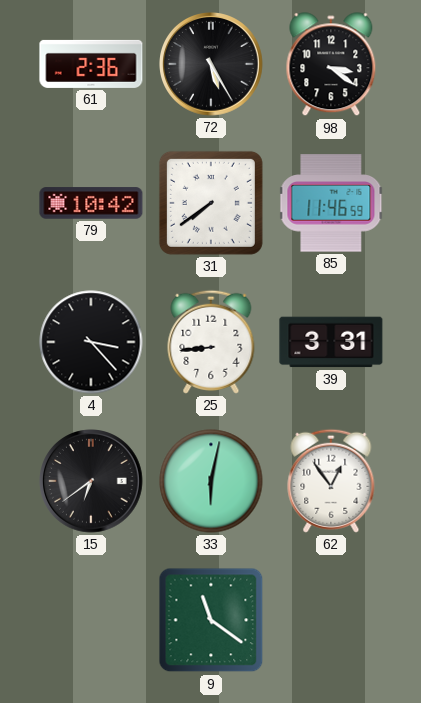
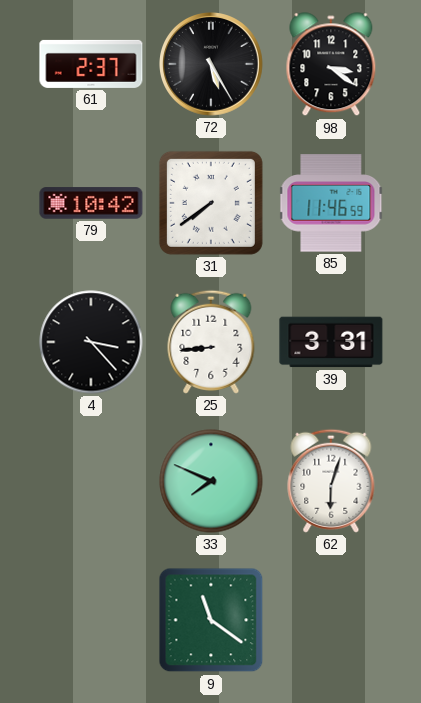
61: 2:36 -> 2:37 (91, 64)
15: 6:39 -> none (91, 481)
33: 6:02 -> 7:49 (211, 481)
62: 12:54 -> 6:03 (331, 481)
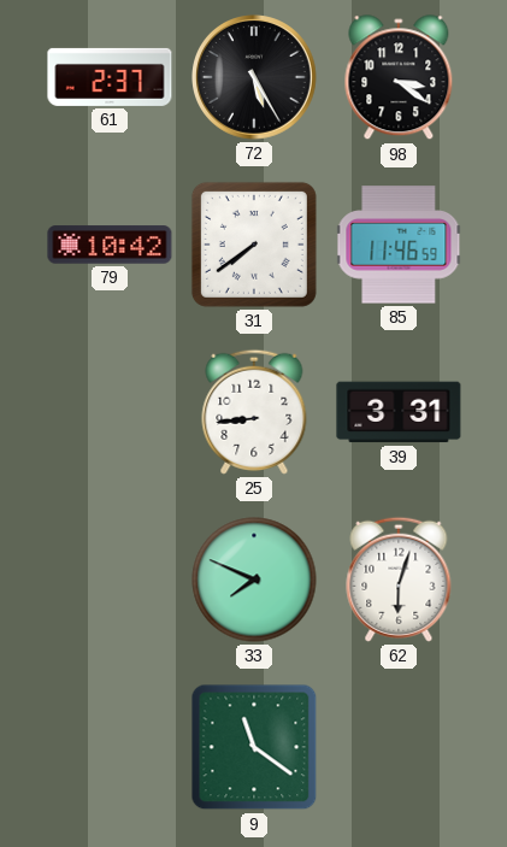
4: 3:23 -> none (91, 342)
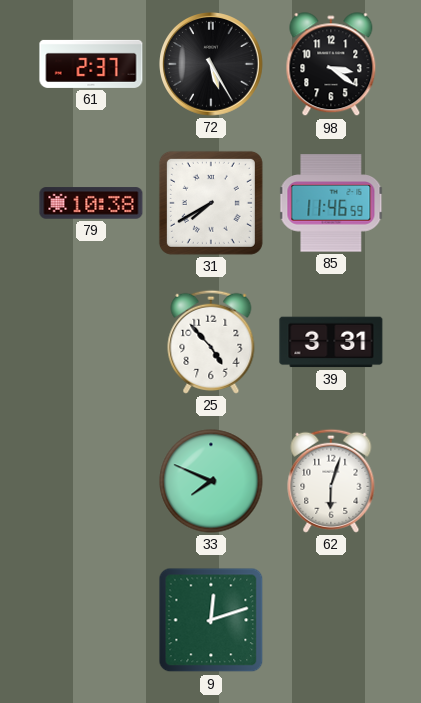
79: 10:42 -> 10:38 (91, 203)
31: 7:39 -> 7:40 (211, 203)
25: 8:44 -> 4:53 (211, 342)
9: 11:21 -> 12:12 (211, 620)
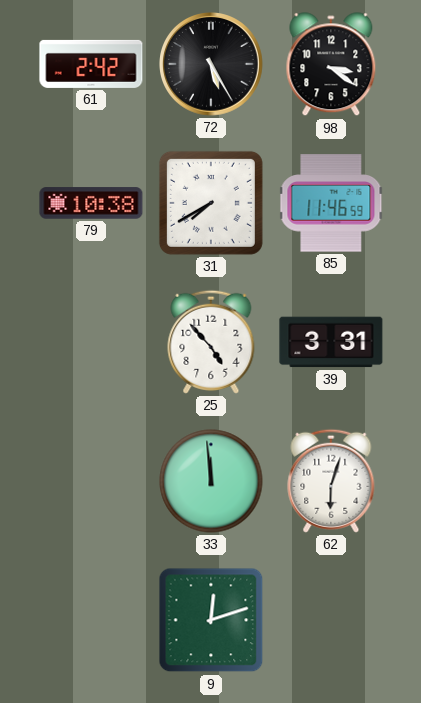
61: 2:37 -> 2:42 (91, 64)
33: 7:49 -> 11:59 (211, 481)
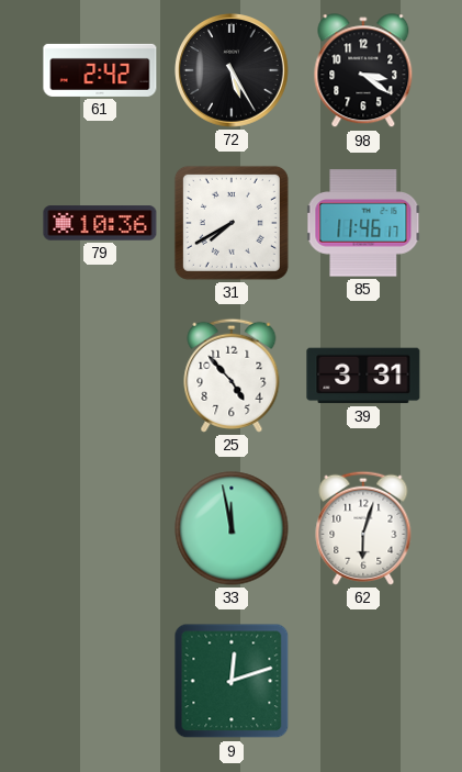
79: 10:38 -> 10:36 (100, 223)
85: 11:46:59 -> 11:46:17 (363, 223)
33: 11:59 -> 11:58 (232, 528)
